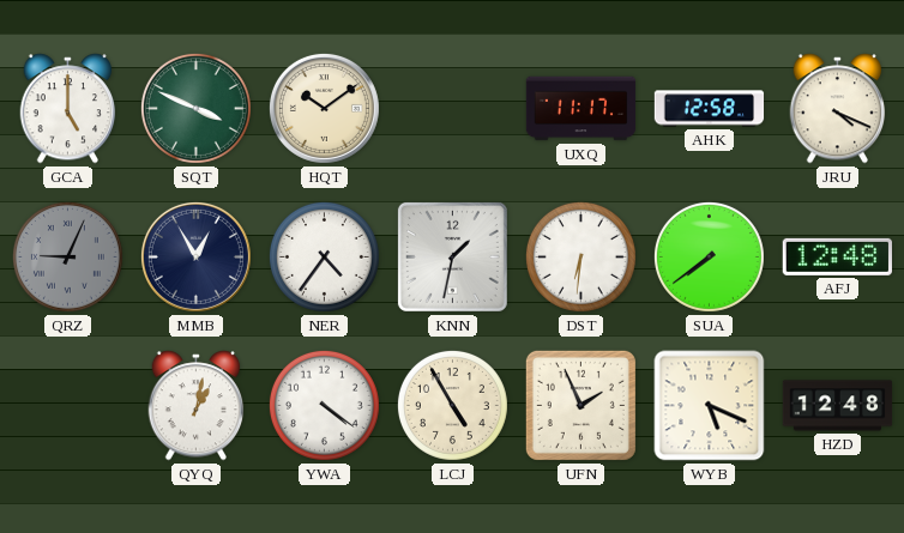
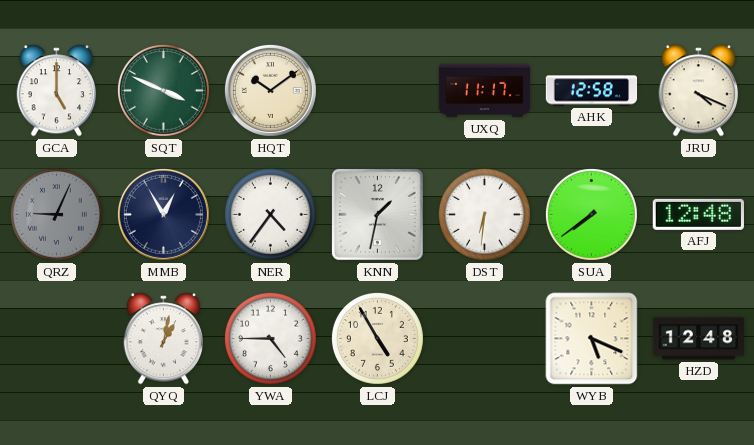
YWA: 4:21 -> 4:45 (270, 338)
UFN: 1:56 -> none (580, 405)
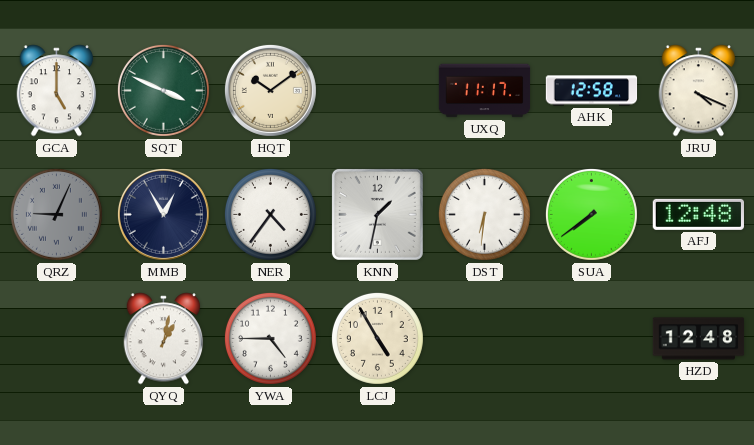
WYB: 5:19 -> none (592, 339)
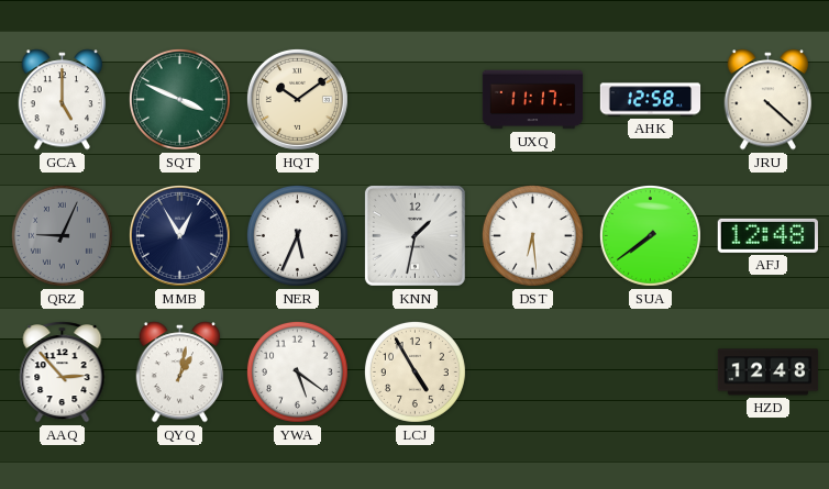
JRU: 4:19 -> 4:22 (769, 100)
NER: 4:36 -> 5:34 (297, 235)
DST: 6:31 -> 6:29 (532, 235)
AAQ: none -> 2:53 (63, 373)
YWA: 4:45 -> 5:21 (297, 371)
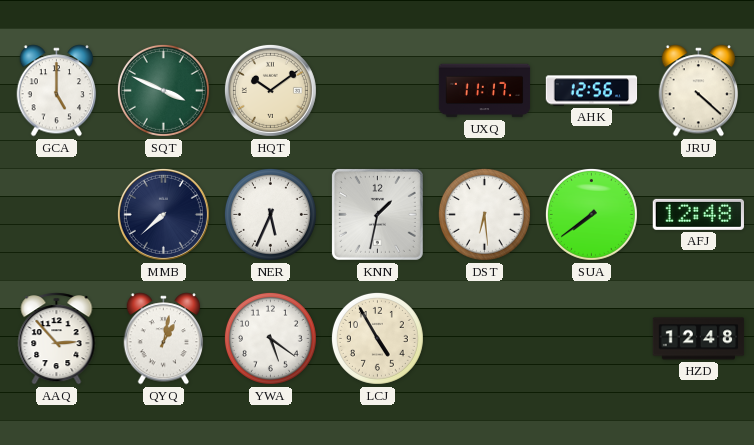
AHK: 12:58 -> 12:56 (592, 91)
QRZ: 9:04 -> none (62, 235)
MMB: 12:55 -> 7:38 (163, 214)
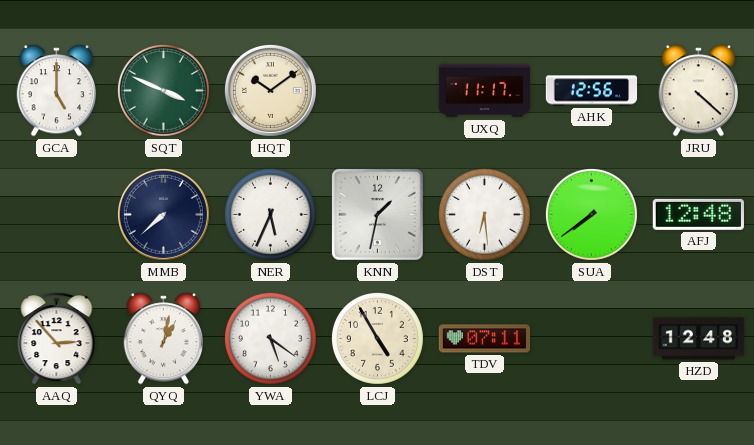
TDV: none -> 07:11 (485, 339)
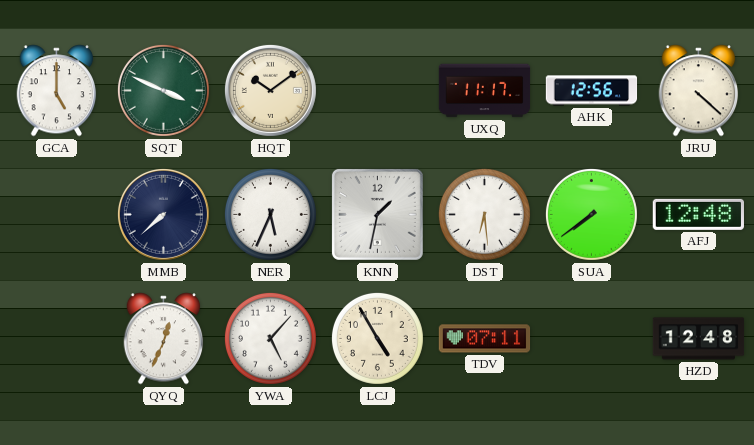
AAQ: 2:53 -> none (57, 339)
QYQ: 1:02 -> 12:34 (164, 339)
YWA: 5:21 -> 5:07 (270, 338)
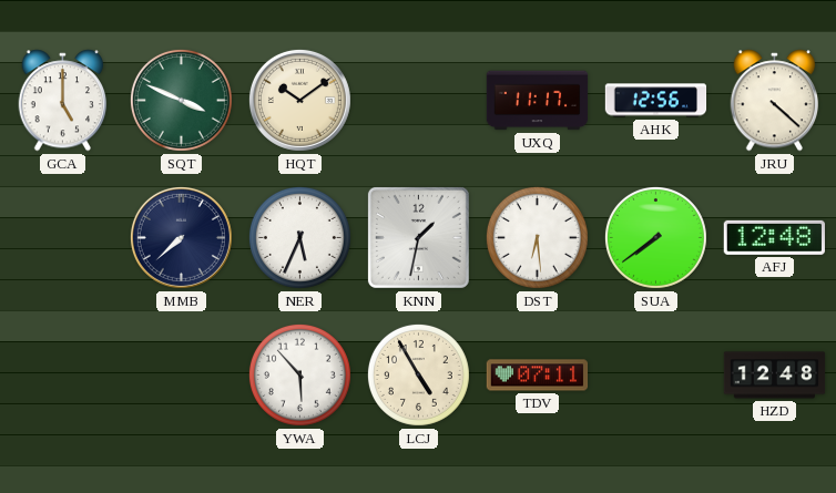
QYQ: 12:34 -> none (164, 339)
YWA: 5:07 -> 5:53 (299, 374)
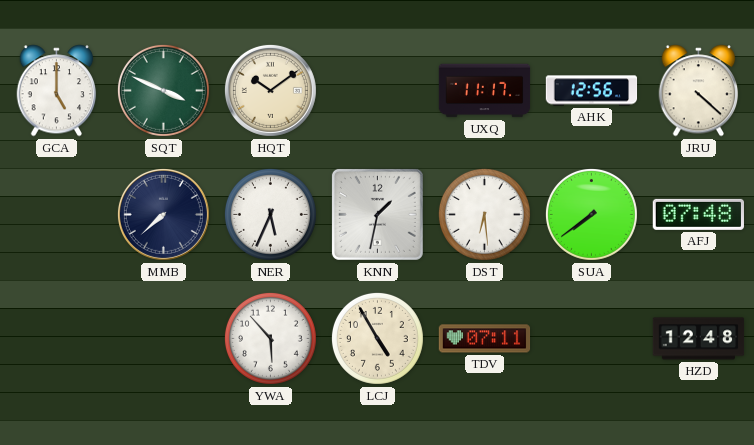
AFJ: 12:48 -> 07:48 (698, 214)
